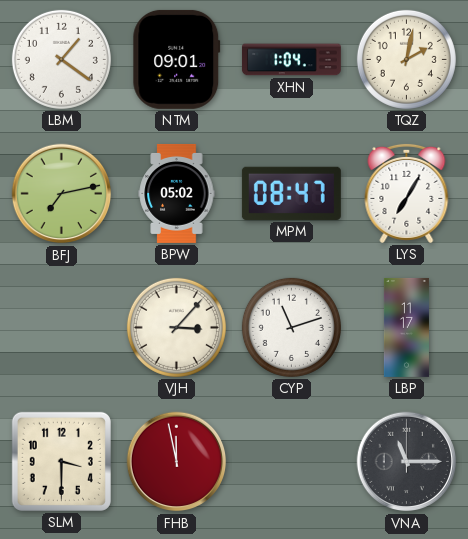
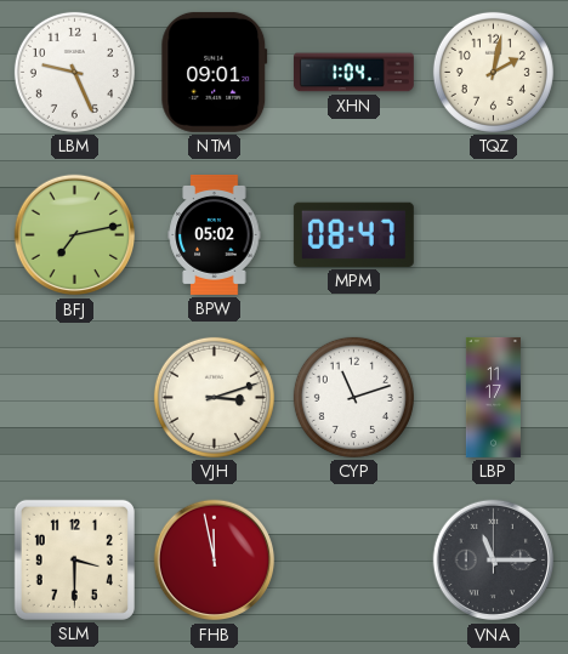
LBM: 1:21 -> 9:26 (74, 72)
LYS: 7:05 -> none (407, 193)
VJH: 3:07 -> 3:12 (214, 397)
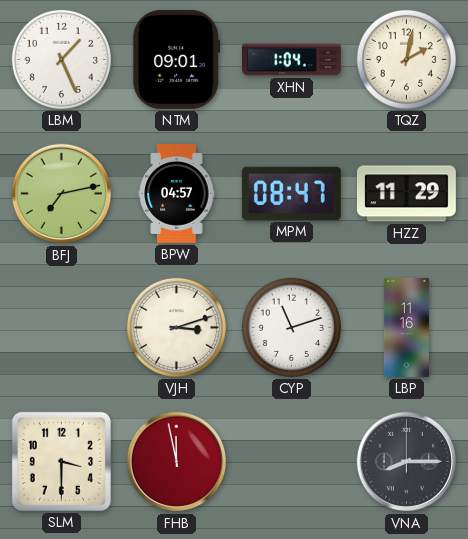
LBM: 9:26 -> 1:26 (61, 59)
BPW: 05:02 -> 04:57 (177, 193)
HZZ: none -> 11:29 (406, 194)
LBP: 11:17 -> 11:16 (406, 327)
VNA: 11:15 -> 8:15 (407, 462)
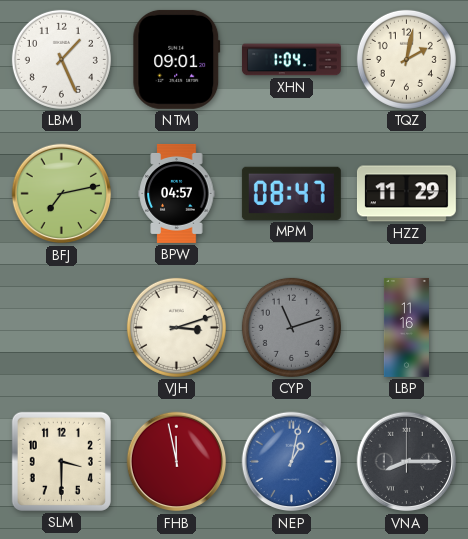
CYP dial: white -> grey (291, 327)
NEP: none -> 1:02 (292, 462)
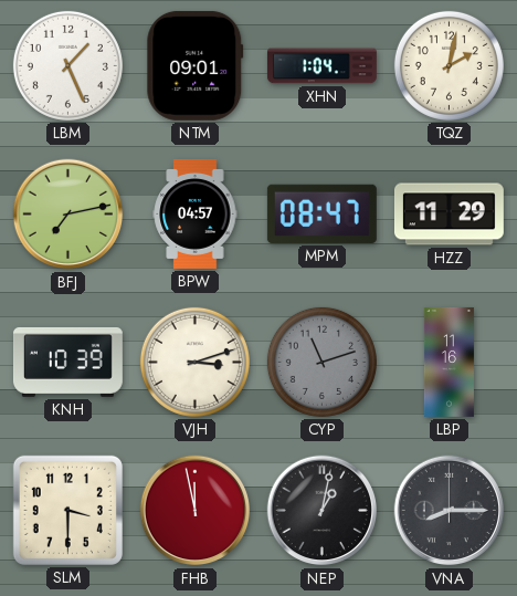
KNH: none -> 10:39 (67, 362)
NEP dial: blue -> black (323, 511)
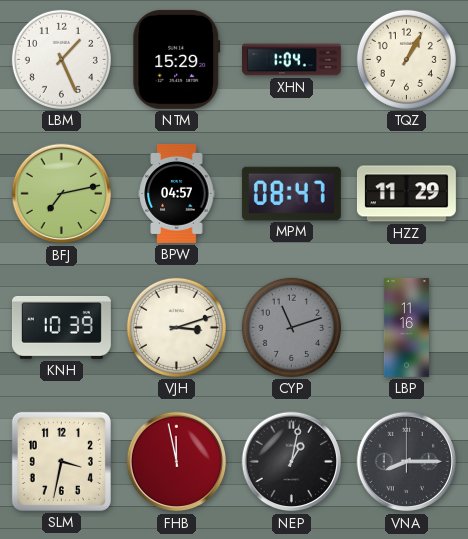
NTM: 09:01 -> 15:29 (177, 59)
TQZ: 2:02 -> 1:05 (406, 59)
SLM: 3:30 -> 3:32 (61, 461)
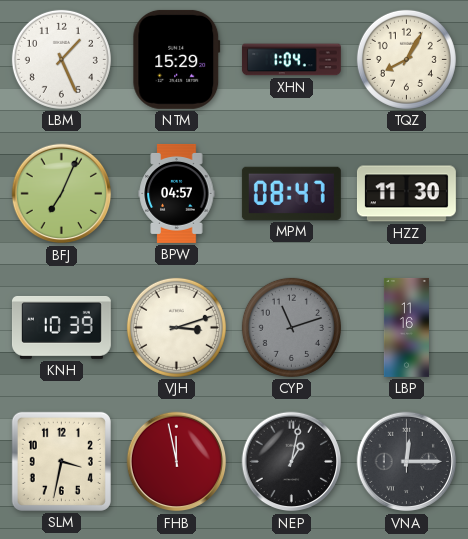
TQZ: 1:05 -> 8:05 (406, 59)
BFJ: 7:13 -> 7:04 (62, 194)
HZZ: 11:29 -> 11:30 (406, 194)
VNA: 8:15 -> 12:15 (407, 462)
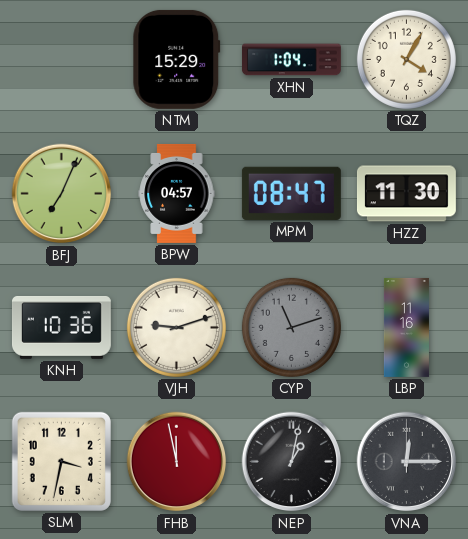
LBM: 1:26 -> none (61, 59)
TQZ: 8:05 -> 4:05 (406, 59)
KNH: 10:39 -> 10:36 (61, 327)
VJH: 3:12 -> 9:12 (176, 327)
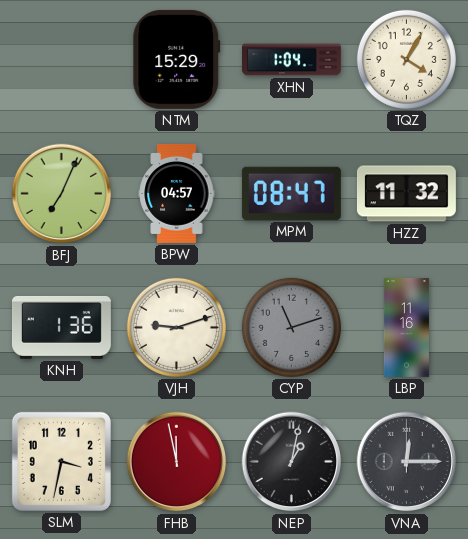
HZZ: 11:30 -> 11:32 (406, 194)
KNH: 10:36 -> 1:36 (61, 327)
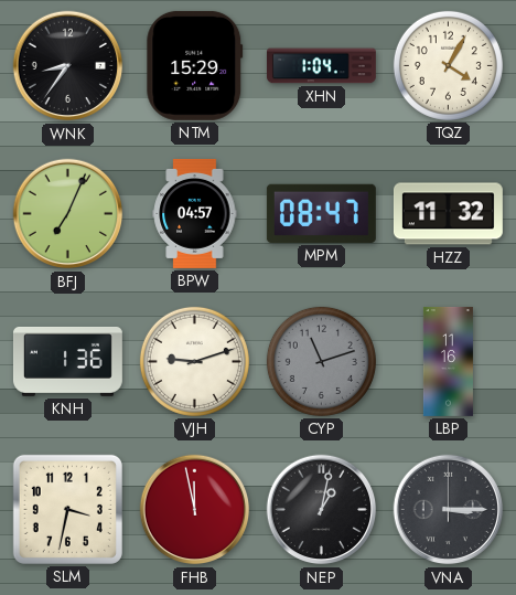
WNK: none -> 8:36 (68, 66)
VNA: 12:15 -> 3:15 (449, 510)
